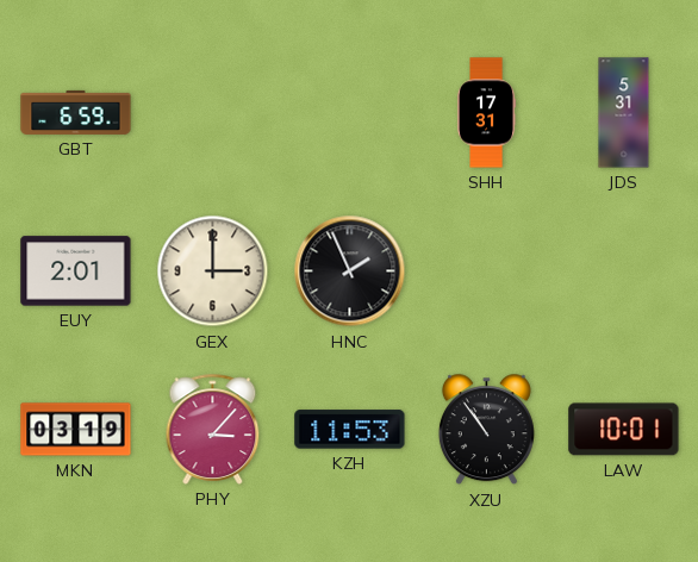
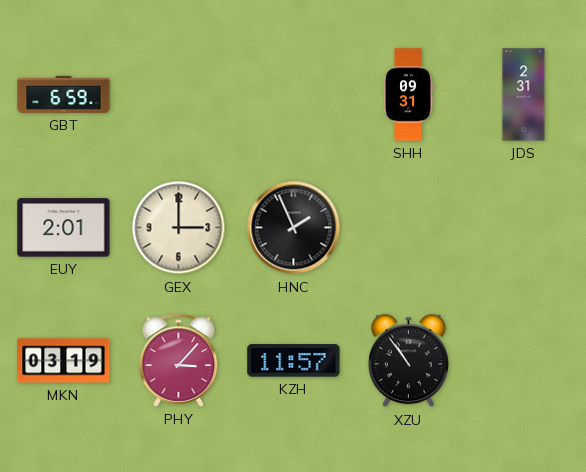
SHH: 17:31 -> 09:31 (408, 95)
JDS: 5:31 -> 2:31 (524, 95)
KZH: 11:53 -> 11:57 (294, 361)
LAW: 10:01 -> none (624, 430)
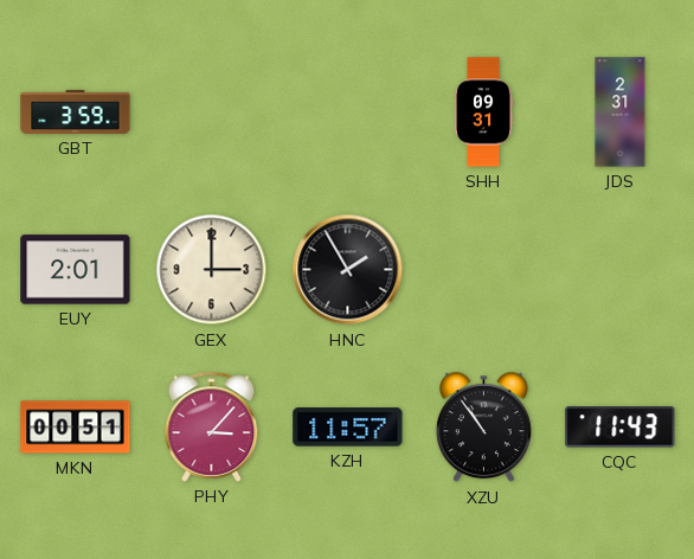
GBT: 6:59 -> 3:59 (76, 111)
HNC: 1:56 -> 1:55 (348, 270)
MKN: 03:19 -> 00:51 (76, 428)
CQC: none -> 11:43 (621, 428)
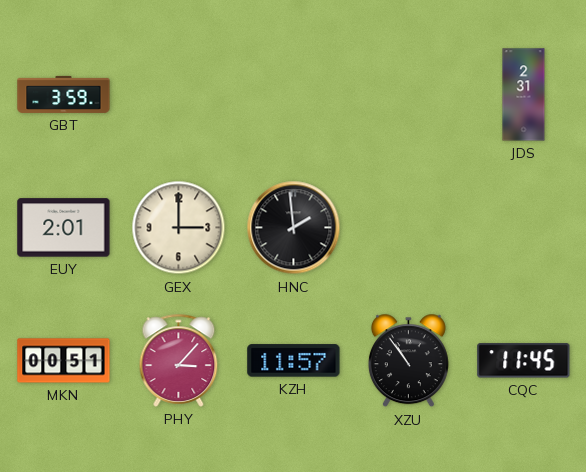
SHH: 09:31 -> none (483, 113)
HNC: 1:55 -> 1:59 (294, 228)
CQC: 11:43 -> 11:45 (524, 361)
